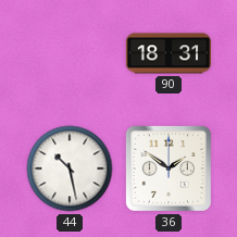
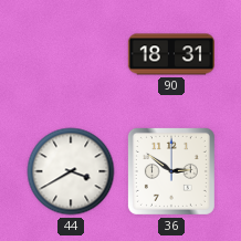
44: 10:28 -> 3:40 (71, 171)
36: 1:51 -> 2:51 (171, 171)
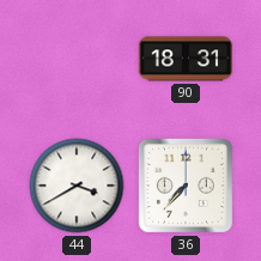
36: 2:51 -> 7:37 (186, 186)
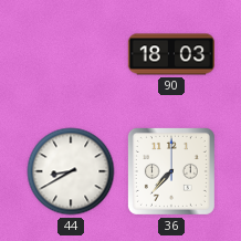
90: 18:31 -> 18:03 (171, 54)
44: 3:40 -> 8:40 (71, 171)
